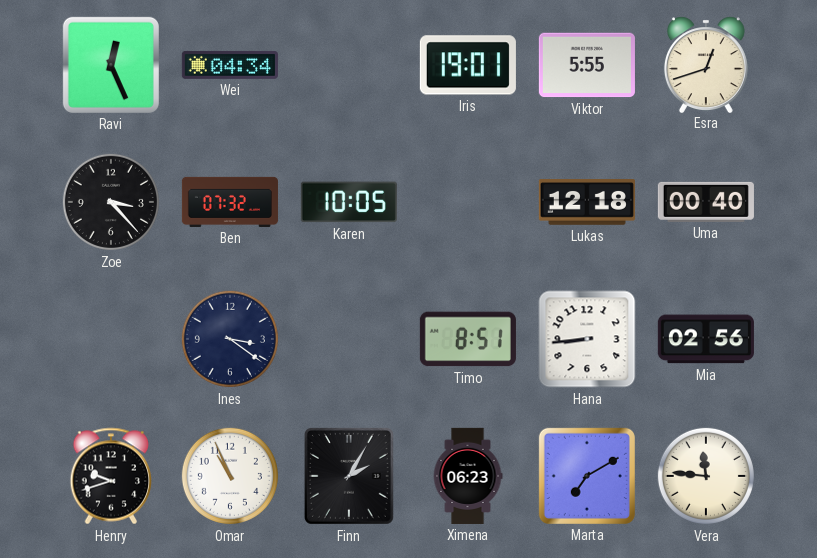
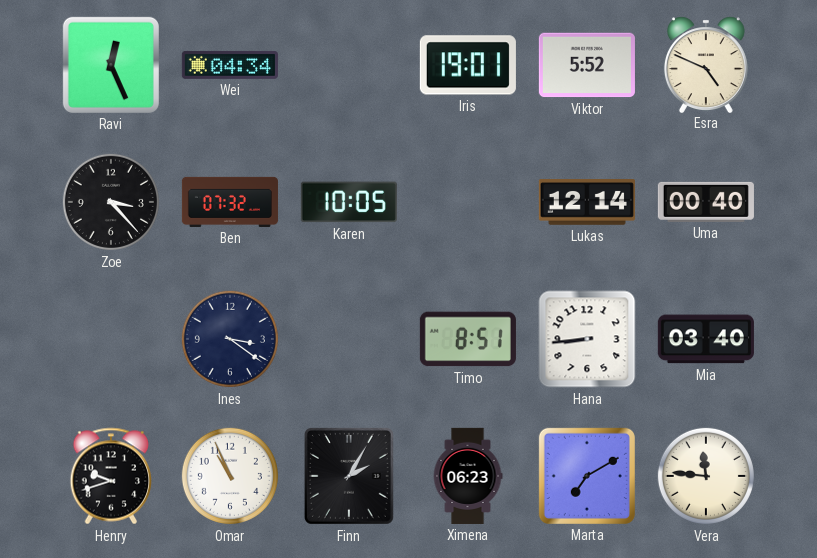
Viktor: 5:55 -> 5:52 (587, 65)
Esra: 12:42 -> 4:49 (706, 64)
Lukas: 12:18 -> 12:14 (587, 203)
Mia: 02:56 -> 03:40 (706, 339)
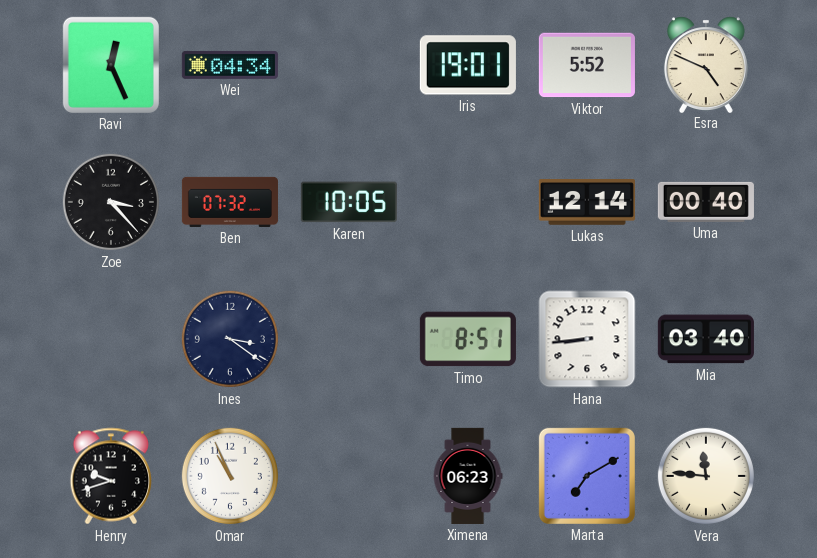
Finn: 2:05 -> none (349, 476)
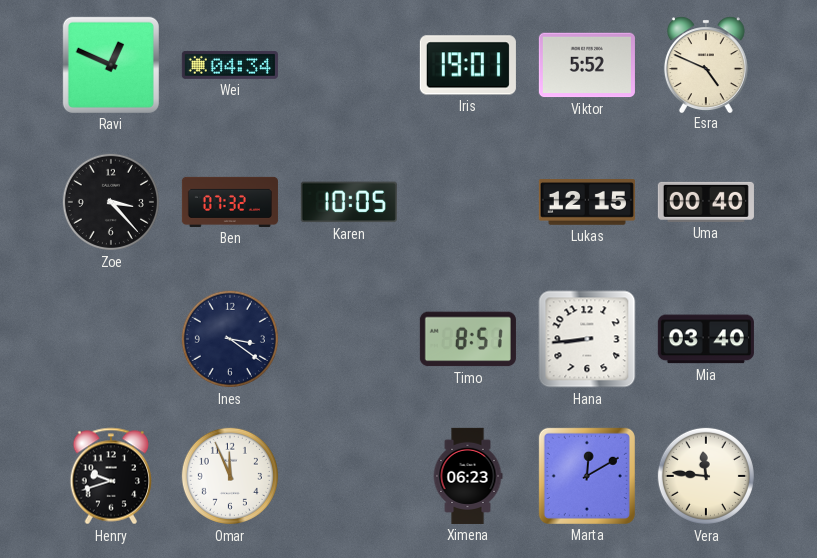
Ravi: 12:26 -> 12:49 (111, 65)
Lukas: 12:14 -> 12:15 (587, 203)
Omar: 10:56 -> 11:56 (230, 476)
Marta: 7:10 -> 12:10 (587, 476)
